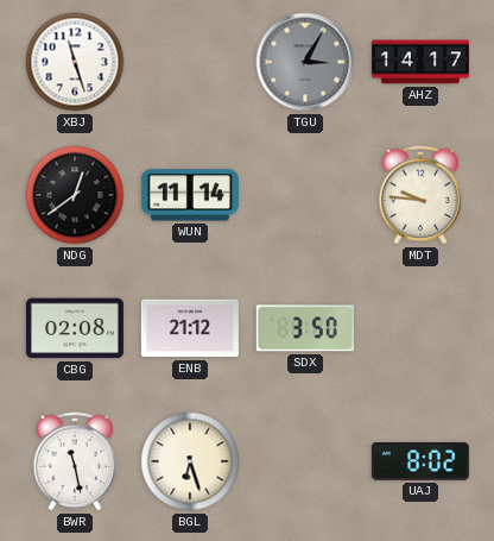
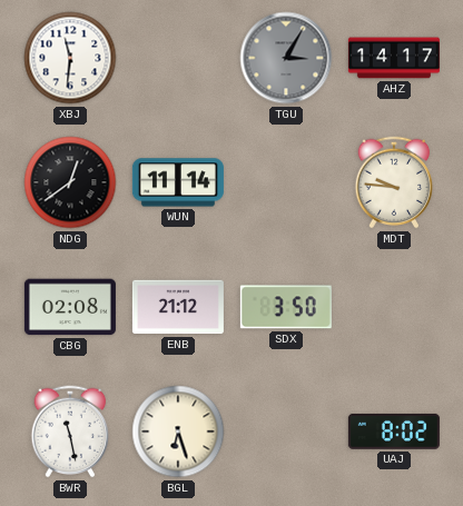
XBJ: 11:27 -> 11:31 (70, 58)
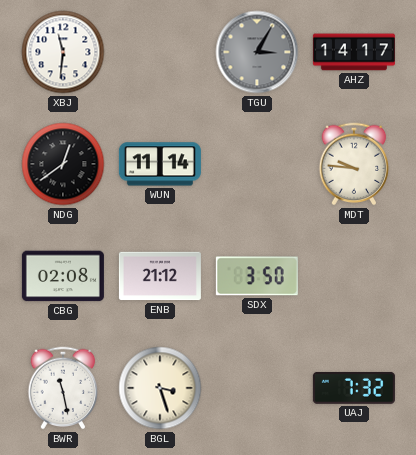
BGL: 6:27 -> 3:27 (160, 388)
UAJ: 8:02 -> 7:32 (354, 388)
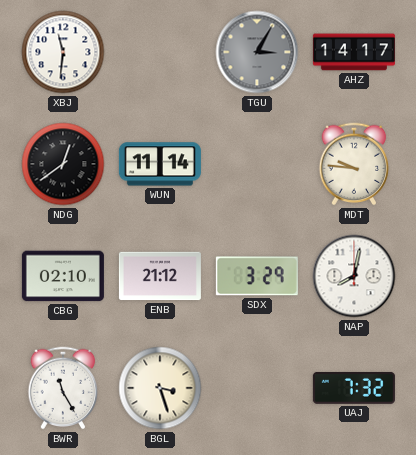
CBG: 02:08 -> 02:10 (63, 276)
SDX: 3:50 -> 3:29 (257, 276)
NAP: none -> 8:02 (354, 276)
BWR: 11:28 -> 11:25 (63, 388)
